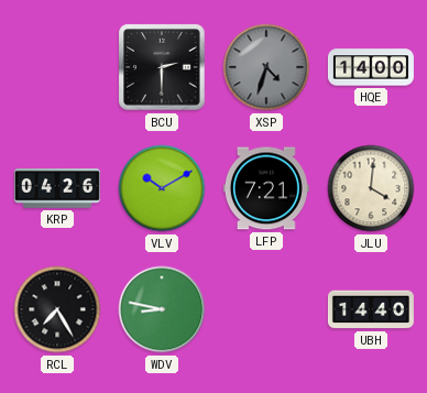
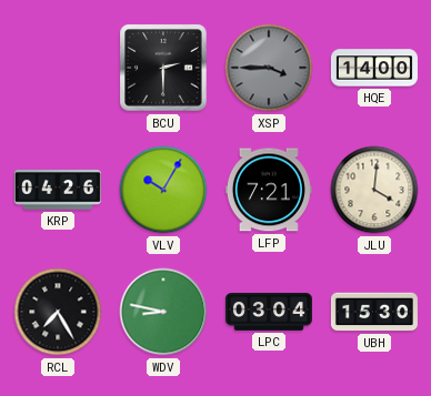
XSP: 4:33 -> 3:45 (269, 68)
VLV: 10:10 -> 10:05 (163, 190)
LPC: none -> 03:04 (269, 313)
UBH: 14:40 -> 15:30 (374, 312)
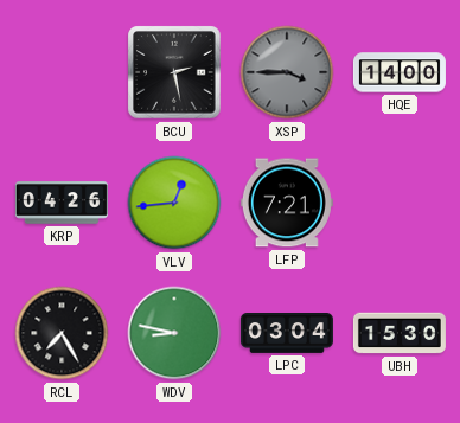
BCU: 2:30 -> 2:28 (174, 72)
VLV: 10:05 -> 12:44 (174, 203)
JLU: 4:01 -> none (374, 190)
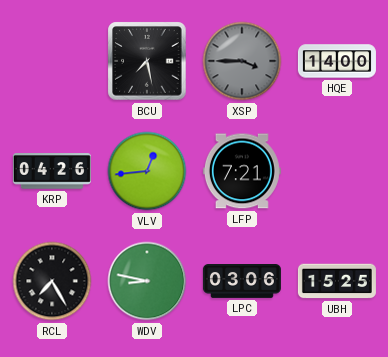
BCU: 2:28 -> 7:28 (147, 61)
LPC: 03:04 -> 03:06 (242, 282)
UBH: 15:30 -> 15:25 (337, 281)
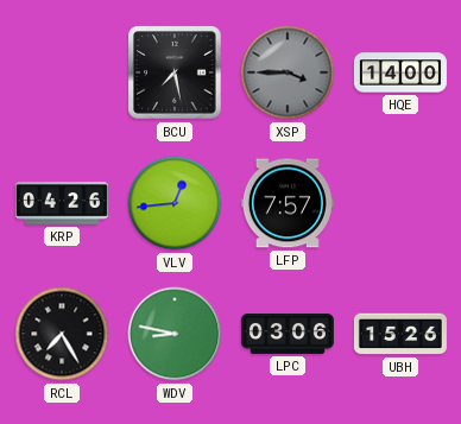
LFP: 7:21 -> 7:57 (288, 203)
UBH: 15:25 -> 15:26 (400, 334)
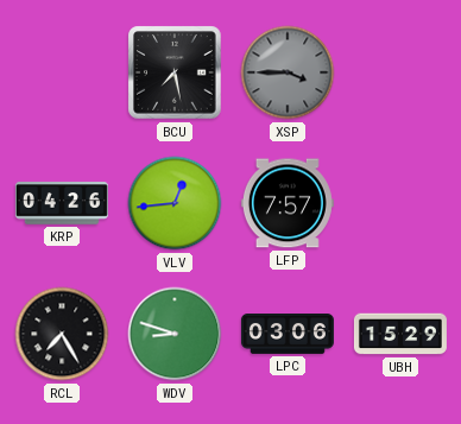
HQE: 14:00 -> none (400, 72)
WDV: 8:47 -> 8:48 (175, 334)
UBH: 15:26 -> 15:29 (400, 334)
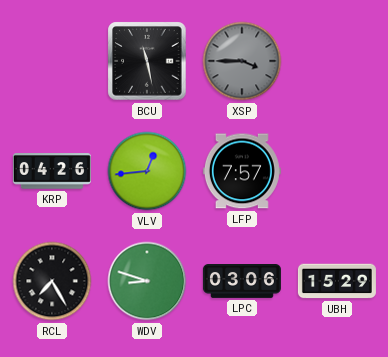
BCU: 7:28 -> 11:28 (147, 61)
